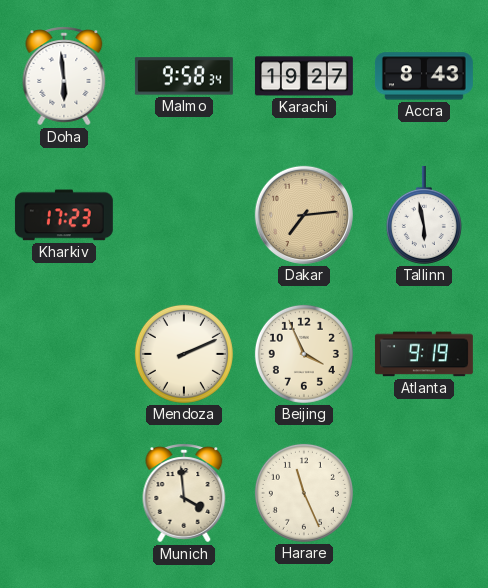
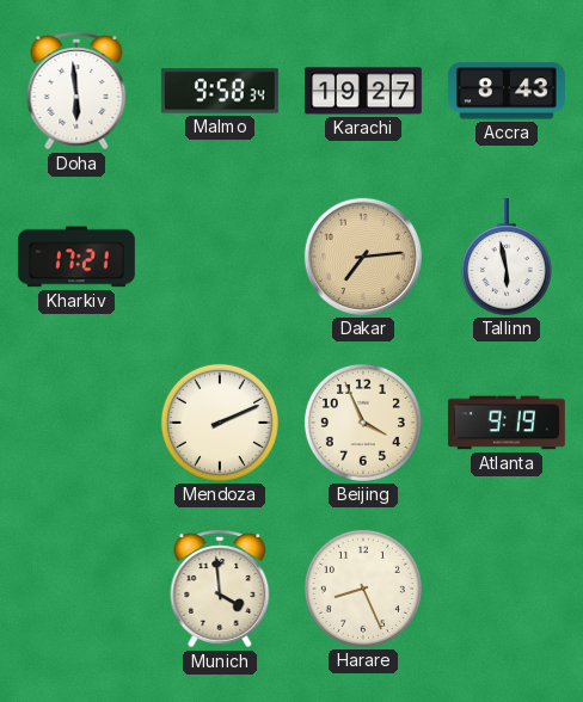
Kharkiv: 17:23 -> 17:21 (76, 257)
Harare: 11:26 -> 8:26 (363, 589)
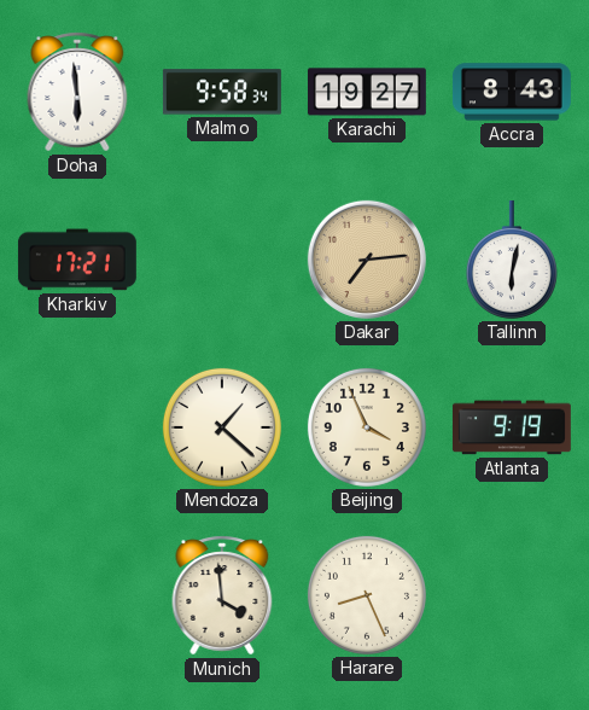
Tallinn: 5:58 -> 6:02 (512, 260)
Mendoza: 2:11 -> 1:22 (222, 427)
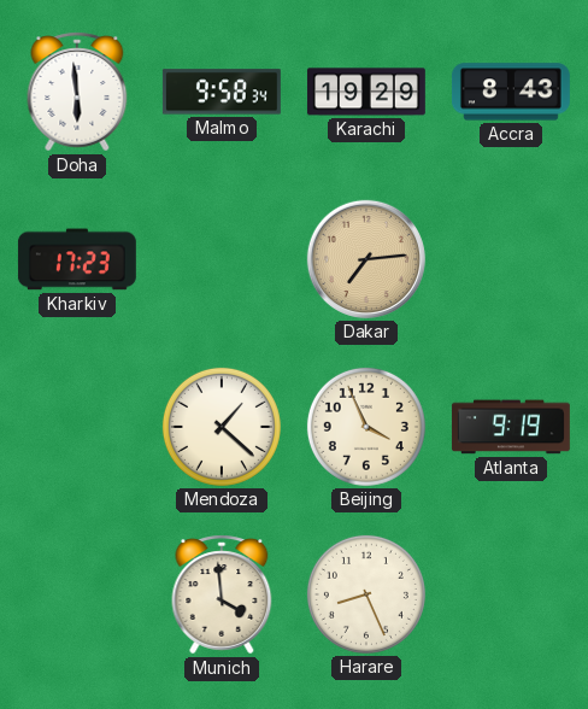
Karachi: 19:27 -> 19:29 (366, 92)
Kharkiv: 17:21 -> 17:23 (77, 259)
Tallinn: 6:02 -> none (512, 260)
